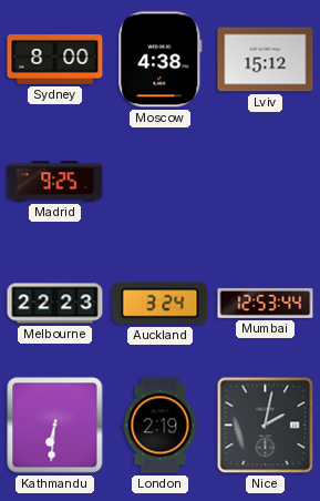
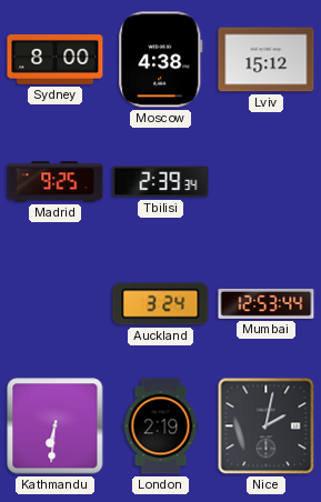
Tbilisi: none -> 2:39 (161, 182)
Melbourne: 22:23 -> none (55, 304)
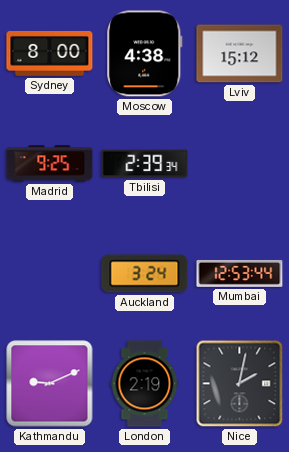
Kathmandu: 6:31 -> 9:11 (50, 384)
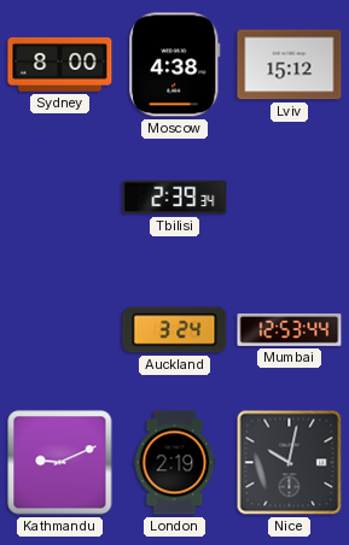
Madrid: 9:25 -> none (50, 164)
Nice: 2:02 -> 10:02 (290, 463)
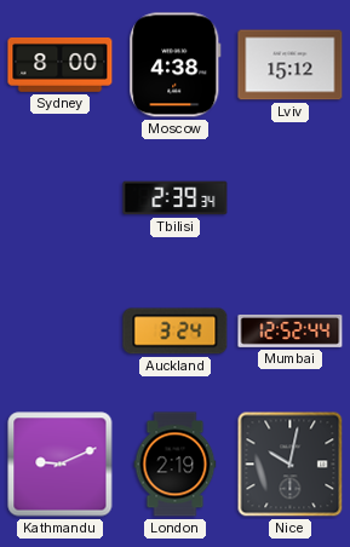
Mumbai: 12:53 -> 12:52 (291, 330)
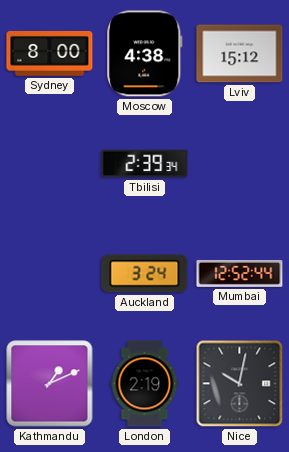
Kathmandu: 9:11 -> 1:11 (50, 384)
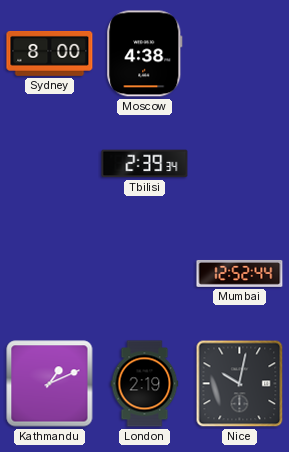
Lviv: 15:12 -> none (240, 54)
Auckland: 3:24 -> none (145, 274)
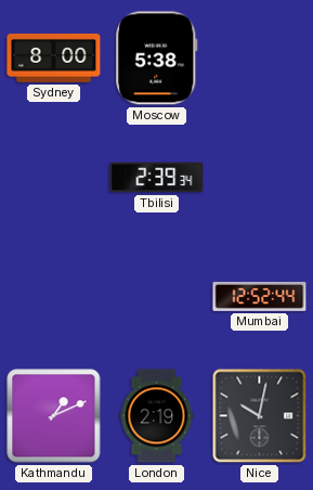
Moscow: 4:38 -> 5:38 (157, 59)
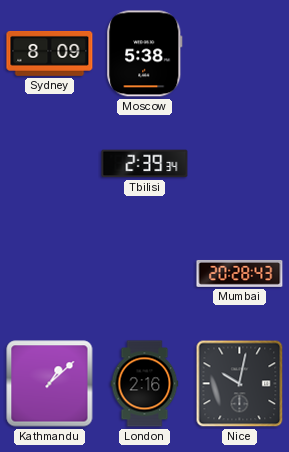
Sydney: 8:00 -> 8:09 (50, 53)
Mumbai: 12:52 -> 20:28 (240, 273)
Kathmandu: 1:11 -> 1:08 (50, 384)
London: 2:19 -> 2:16 (145, 384)
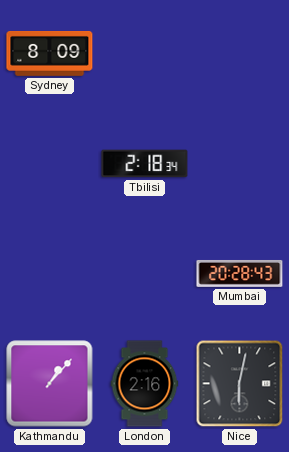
Moscow: 5:38 -> none (145, 54)
Tbilisi: 2:39 -> 2:18 (145, 164)
Kathmandu: 1:08 -> 1:07 (50, 384)
Nice: 10:02 -> 6:02 (240, 384)
